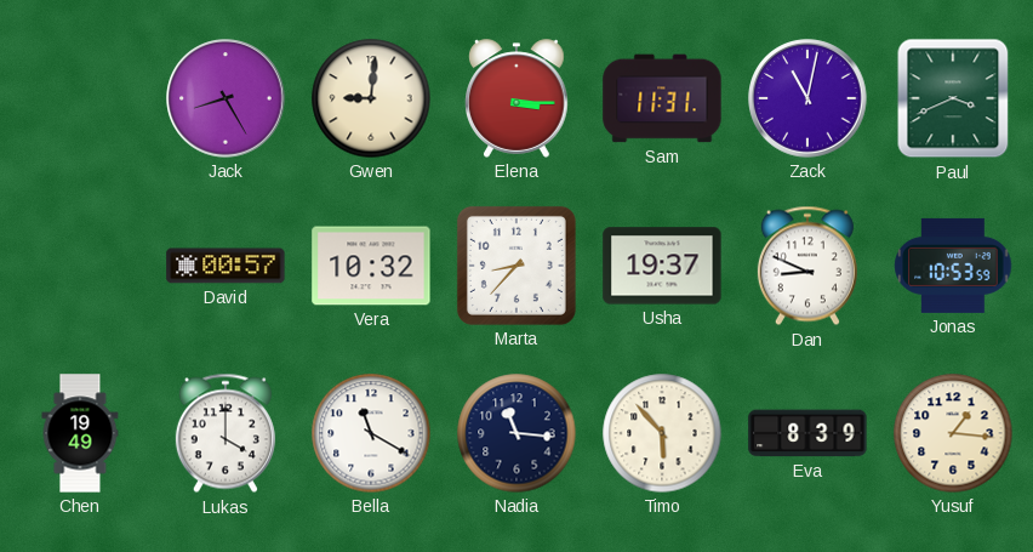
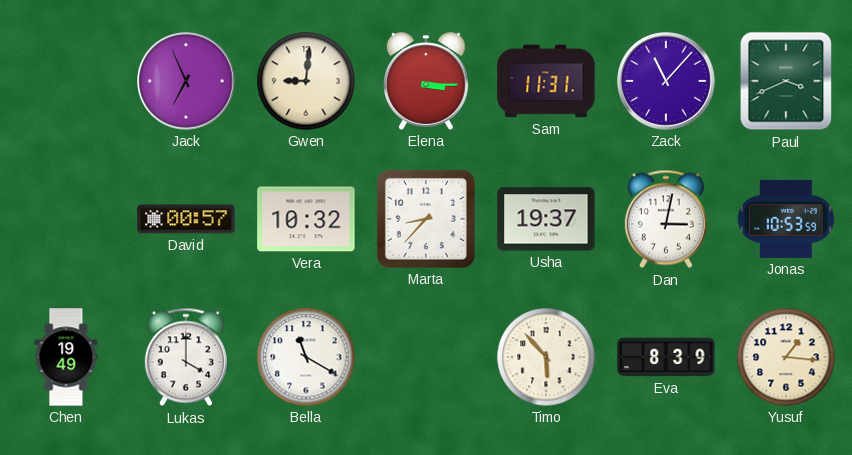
Jack: 8:25 -> 6:56 (186, 81)
Zack: 11:02 -> 11:07 (666, 81)
Dan: 8:49 -> 3:02 (666, 219)
Nadia: 11:16 -> none (516, 433)
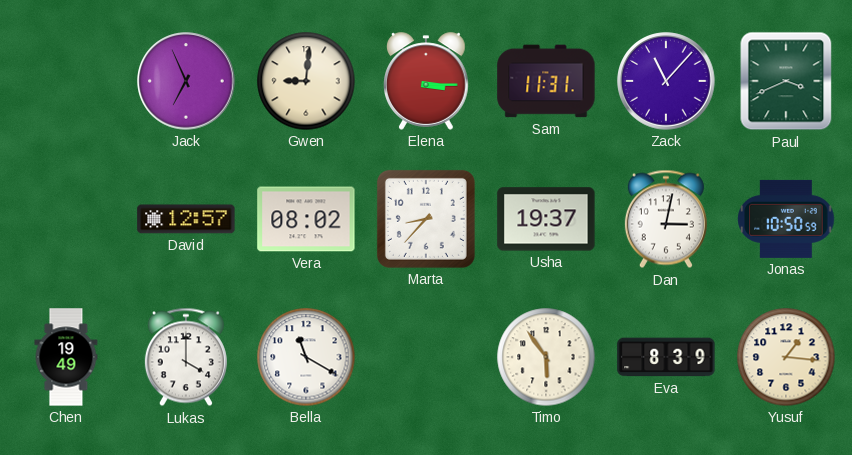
David: 00:57 -> 12:57 (186, 219)
Vera: 10:32 -> 08:02 (306, 219)
Jonas: 10:53 -> 10:50 (786, 219)
Timo: 5:53 -> 5:54 (546, 357)
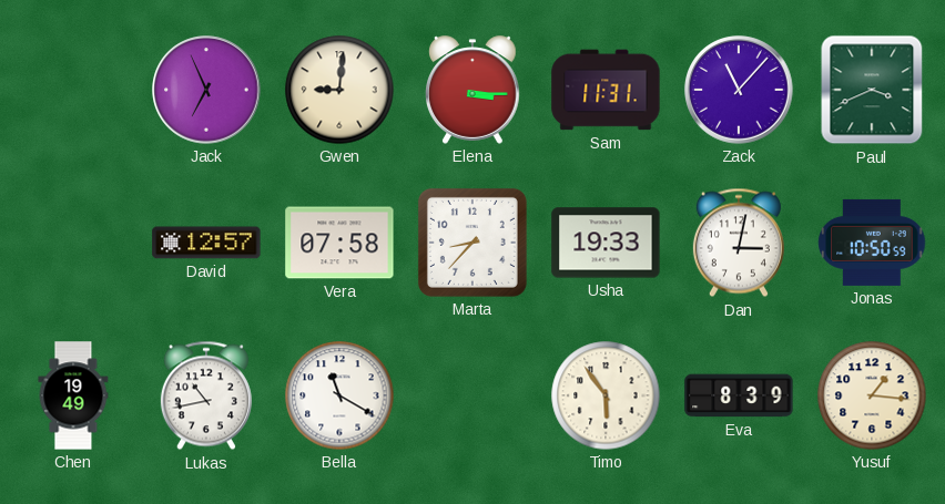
Vera: 08:02 -> 07:58 (339, 243)
Usha: 19:37 -> 19:33 (606, 243)
Lukas: 4:00 -> 10:43 (206, 395)
